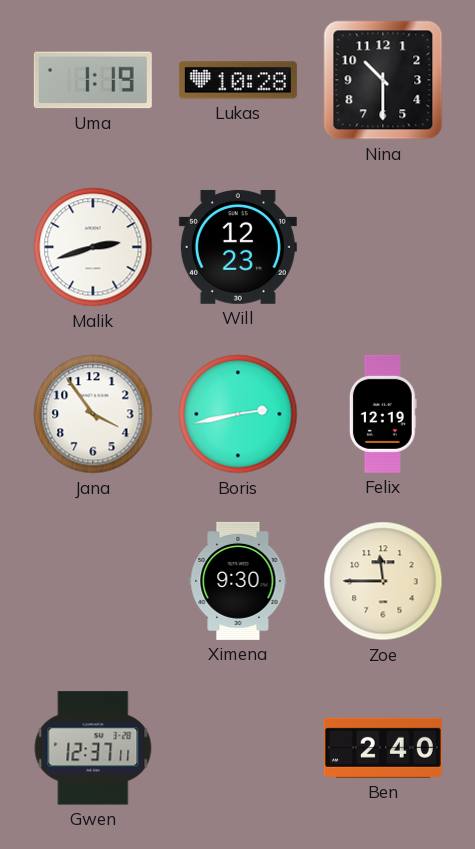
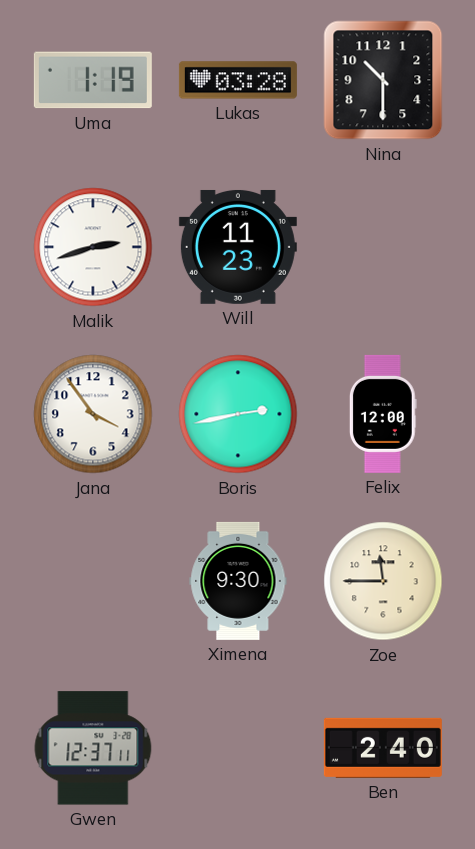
Lukas: 10:28 -> 03:28 (238, 80)
Will: 12:23 -> 11:23 (238, 247)
Felix: 12:19 -> 12:00 (383, 414)
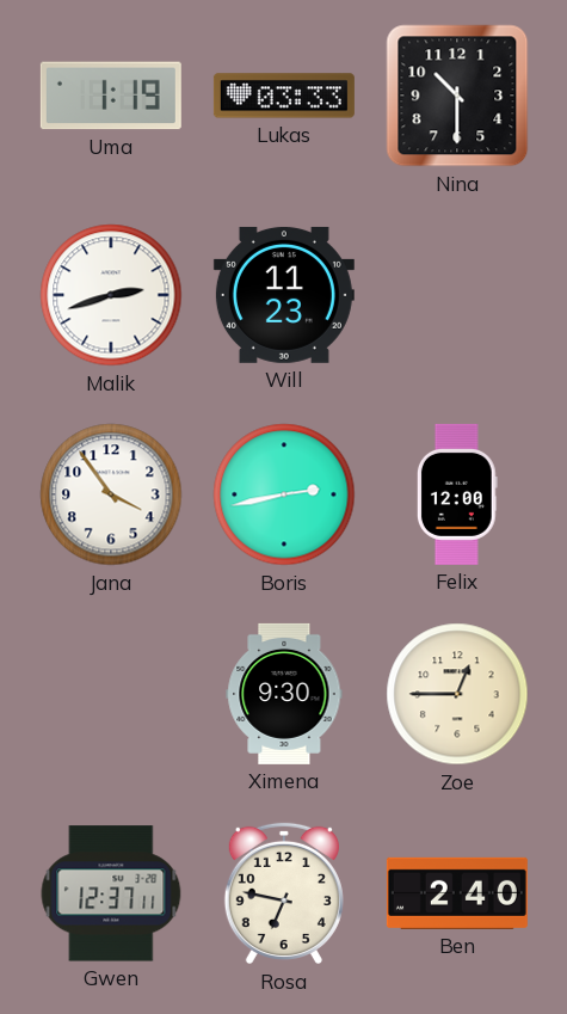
Lukas: 03:28 -> 03:33 (284, 96)
Zoe: 11:45 -> 12:45 (457, 694)
Rosa: none -> 6:47 (284, 893)
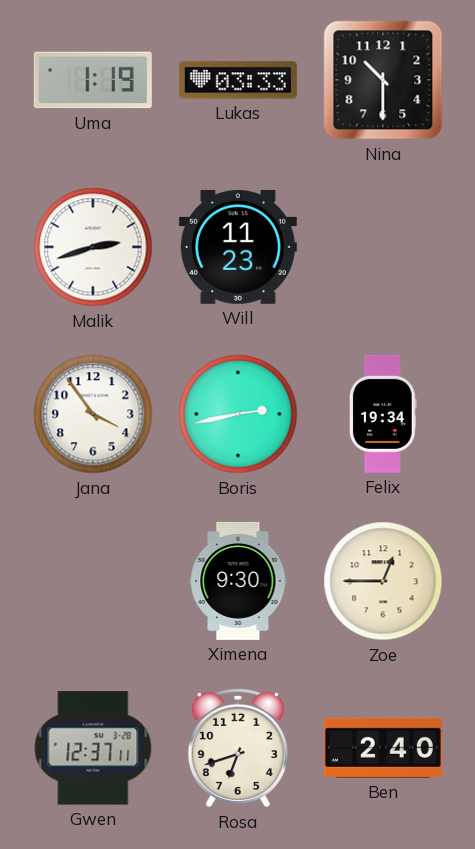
Felix: 12:00 -> 19:34 (383, 414)
Rosa: 6:47 -> 6:42 (238, 748)
